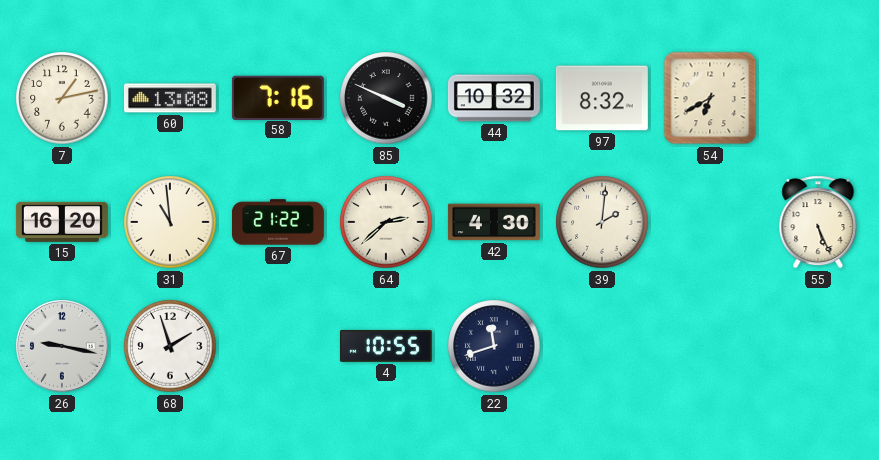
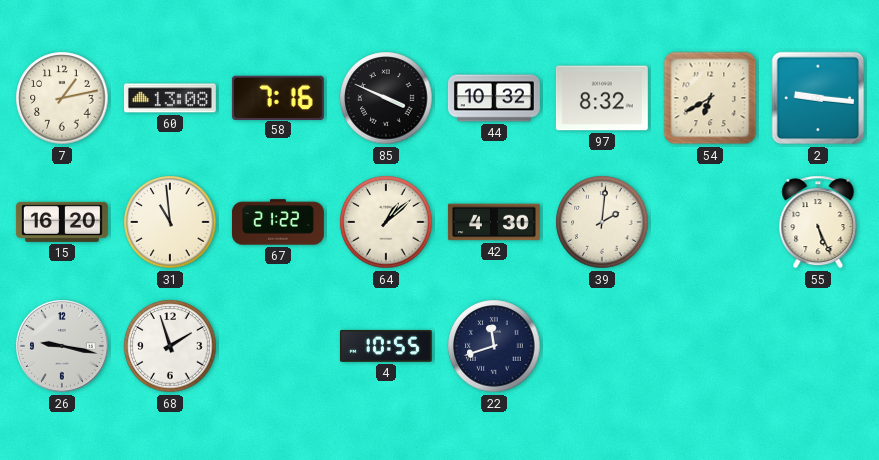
2: none -> 9:16 (818, 98)
64: 2:38 -> 1:08 (386, 222)
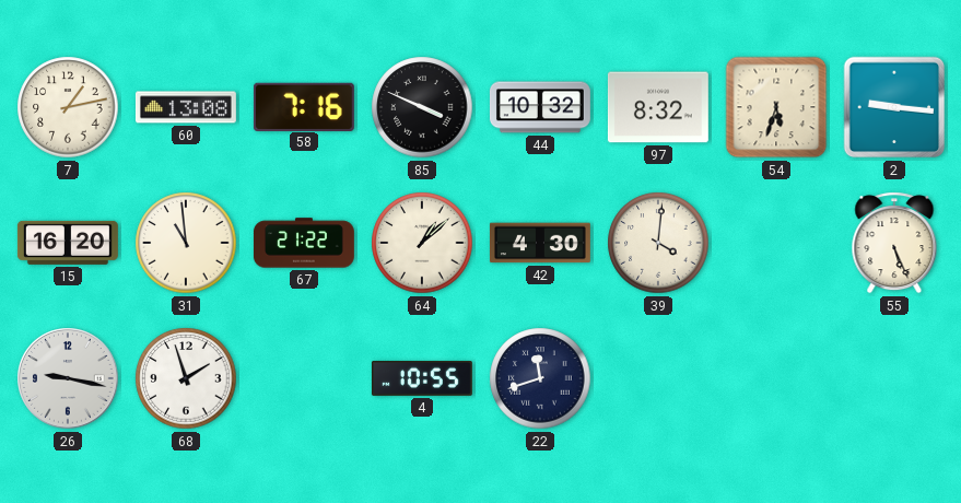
54: 6:40 -> 5:33 (776, 107)
39: 2:01 -> 4:01 (658, 243)
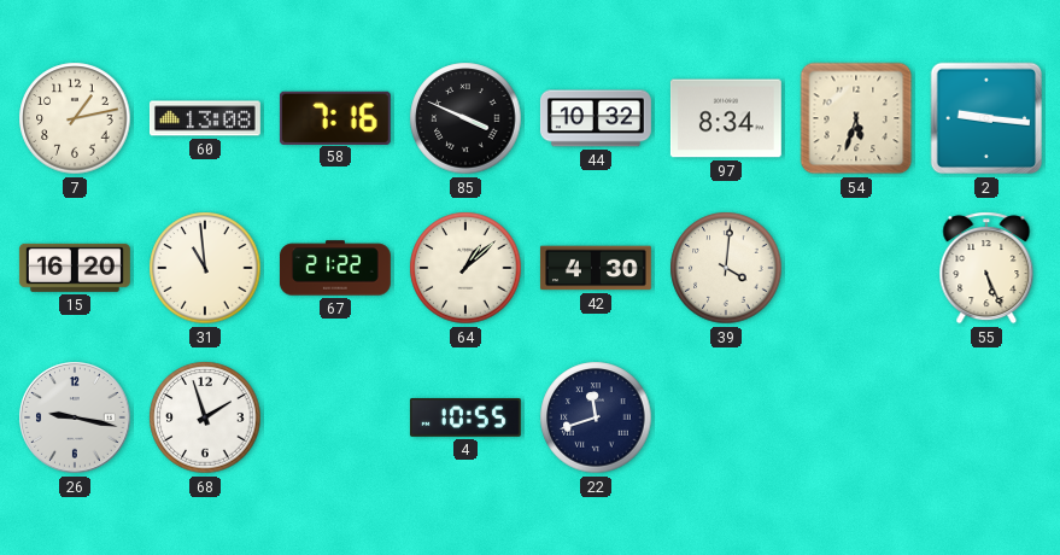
97: 8:32 -> 8:34 (726, 118)
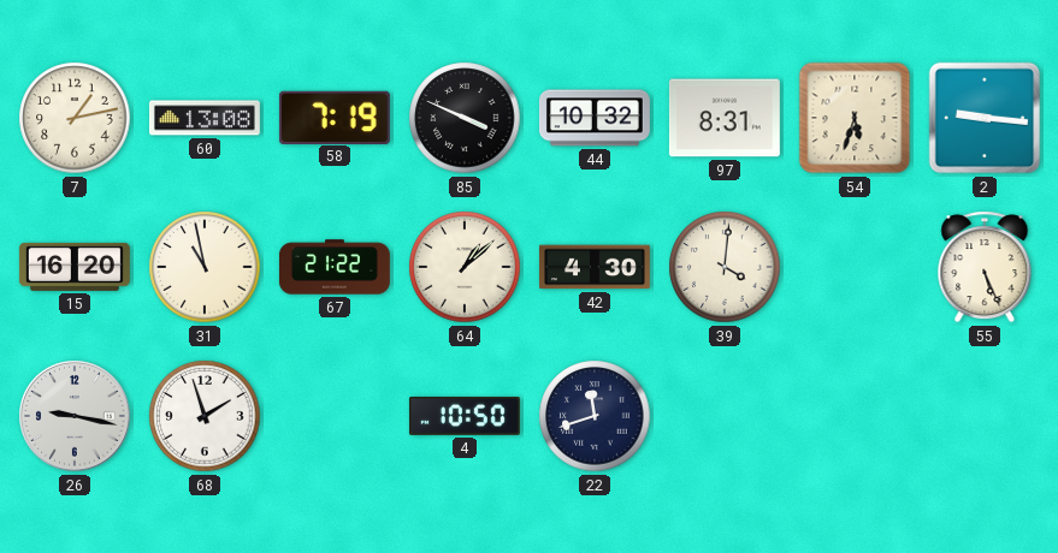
58: 7:16 -> 7:19 (335, 117)
97: 8:34 -> 8:31 (725, 118)
31: 10:59 -> 10:58 (205, 267)
4: 10:55 -> 10:50 (465, 416)
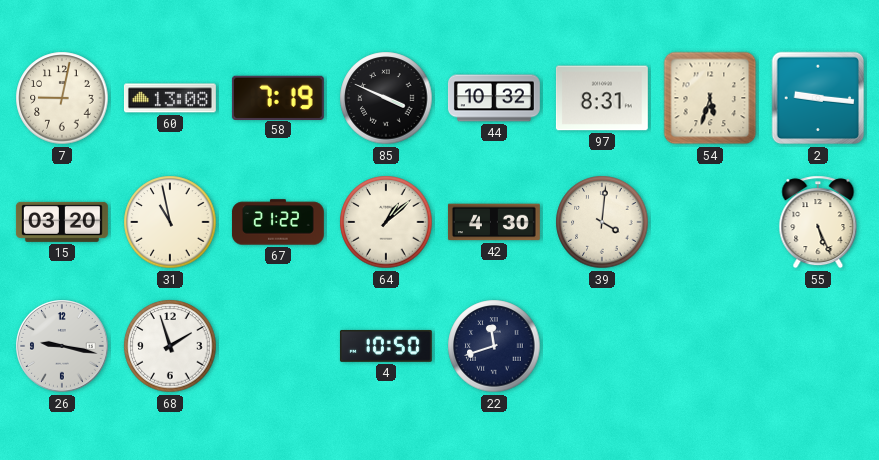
7: 1:13 -> 9:02 (62, 98)
15: 16:20 -> 03:20 (62, 222)
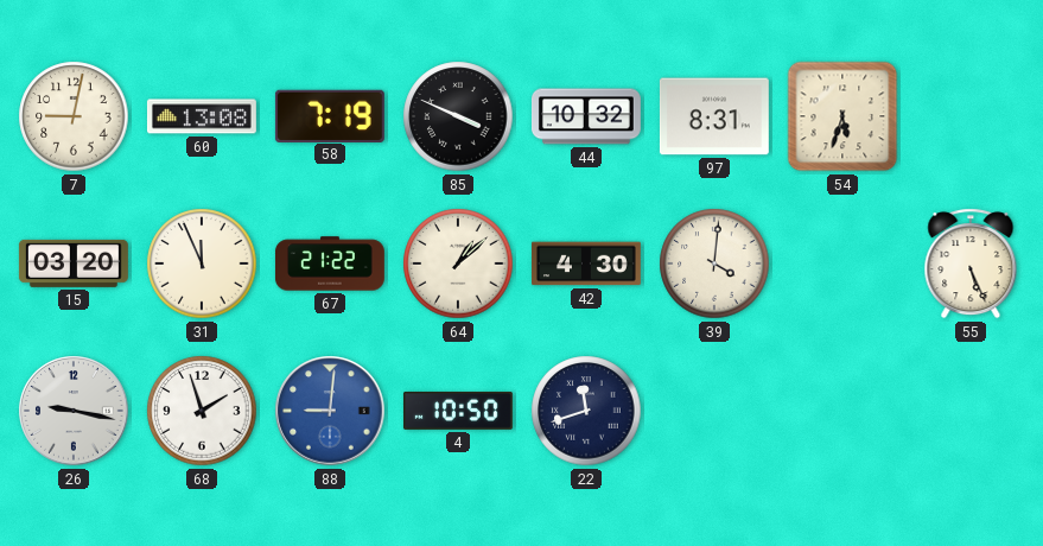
2: 9:16 -> none (818, 98)
31: 10:58 -> 11:56 (202, 264)
88: none -> 9:01 (330, 411)
